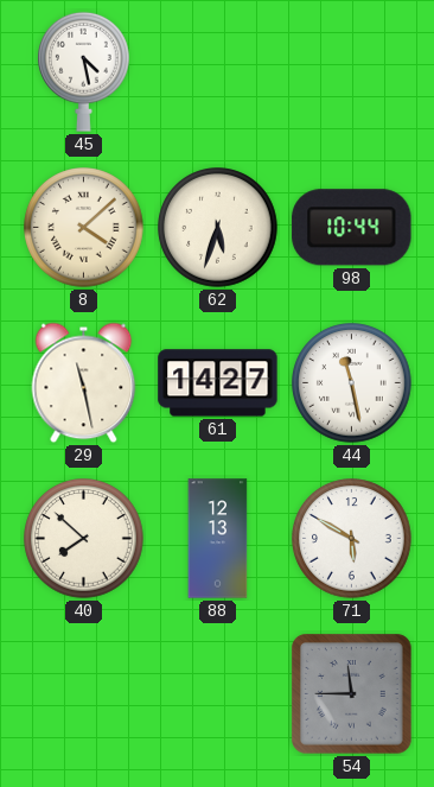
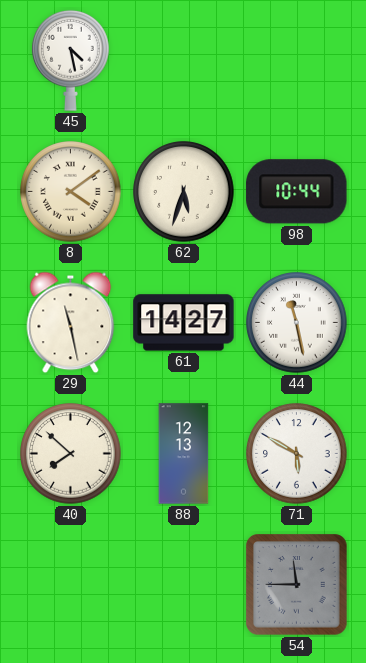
8: 4:08 -> 4:09 (71, 192)
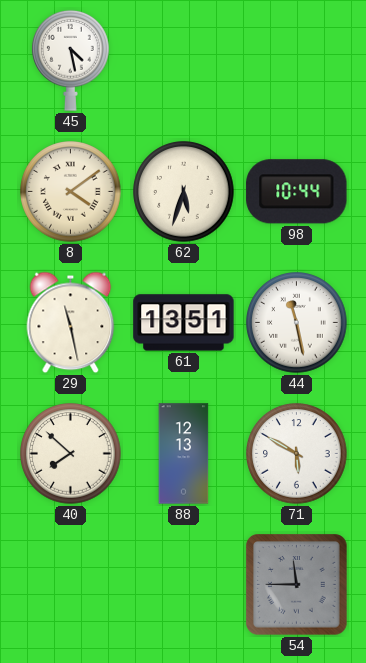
61: 14:27 -> 13:51 (184, 323)
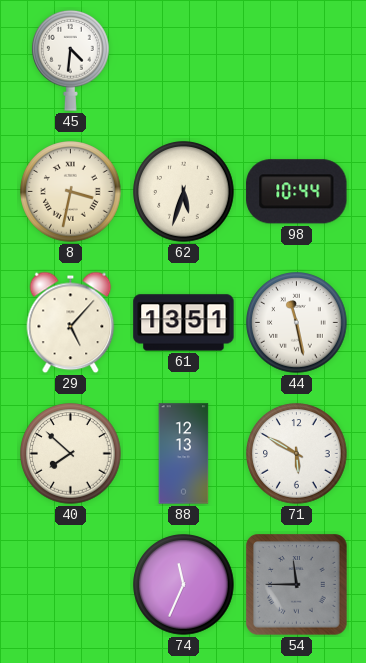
45: 4:28 -> 4:31 (71, 60)
8: 4:09 -> 3:32 (71, 192)
29: 11:28 -> 5:07 (71, 323)
74: none -> 11:34 (184, 585)
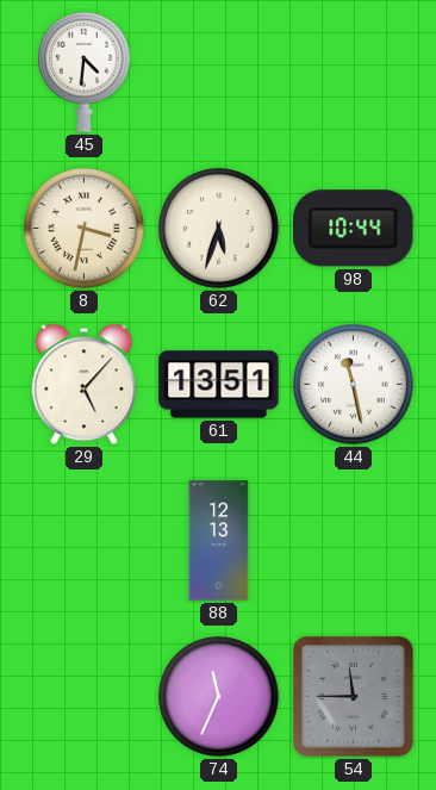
40: 7:52 -> none (71, 454)
71: 5:50 -> none (297, 454)
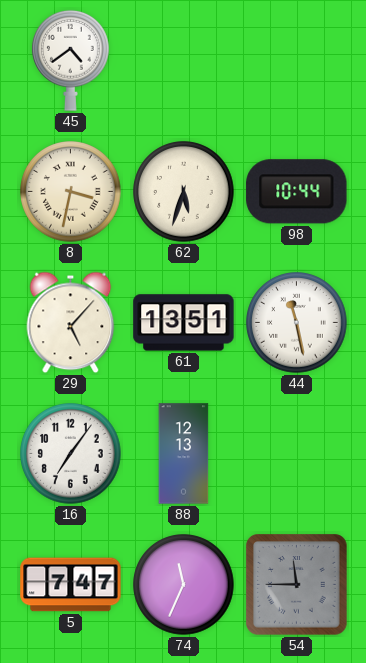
45: 4:31 -> 4:39 (71, 60)
16: none -> 7:06 (71, 454)
5: none -> 7:47 (71, 585)
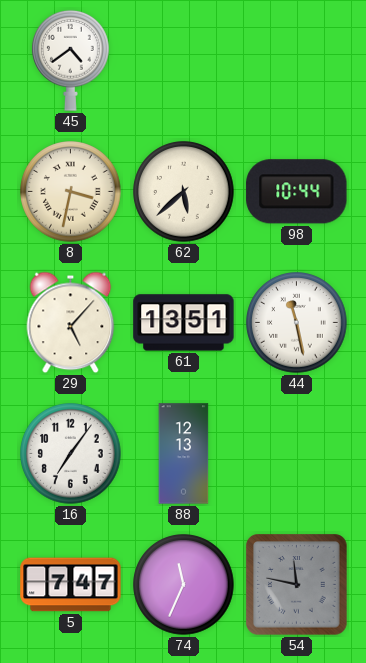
62: 5:33 -> 5:38 (184, 192)
54: 11:45 -> 11:47 (297, 585)
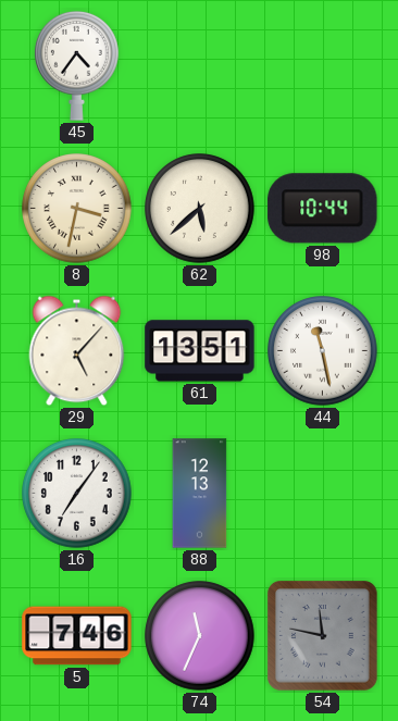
45: 4:39 -> 4:36 (77, 65)
5: 7:47 -> 7:46 (77, 636)
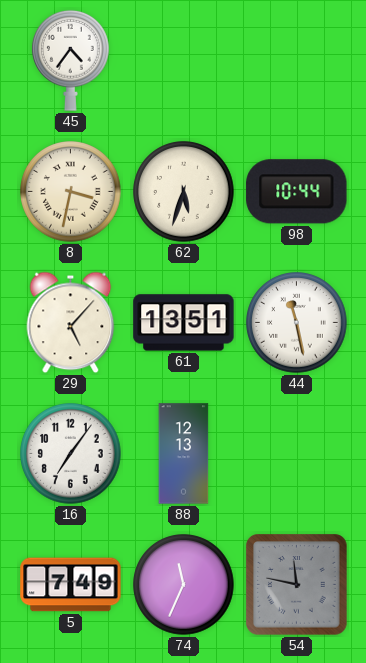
62: 5:38 -> 5:33 (184, 192)
5: 7:46 -> 7:49 (71, 585)
